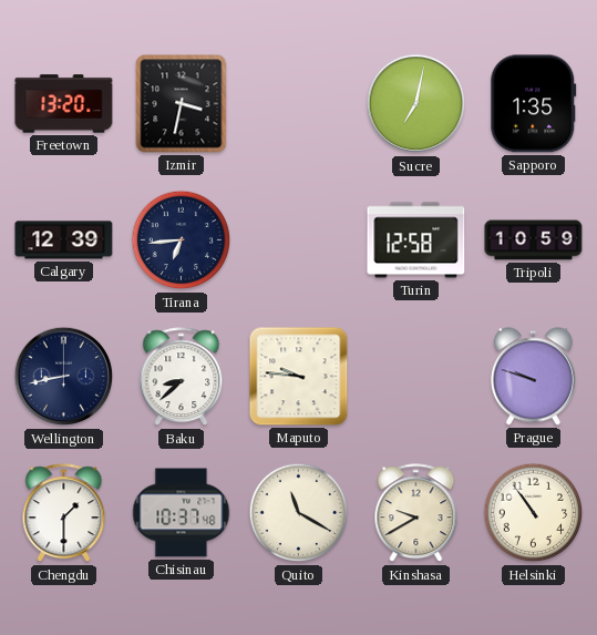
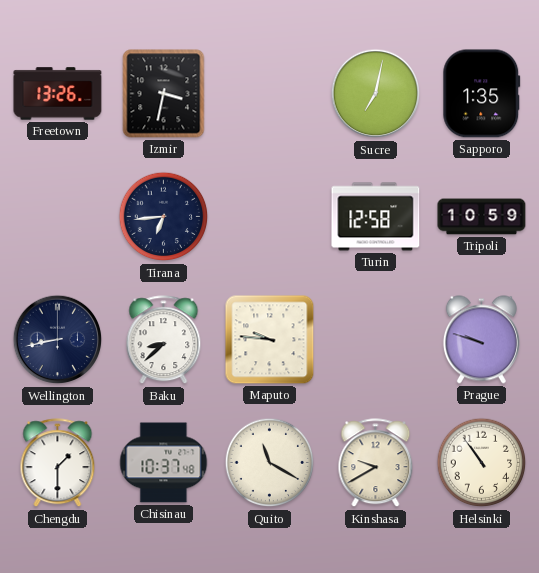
Freetown: 13:20 -> 13:26 (58, 94)
Calgary: 12:39 -> none (64, 240)
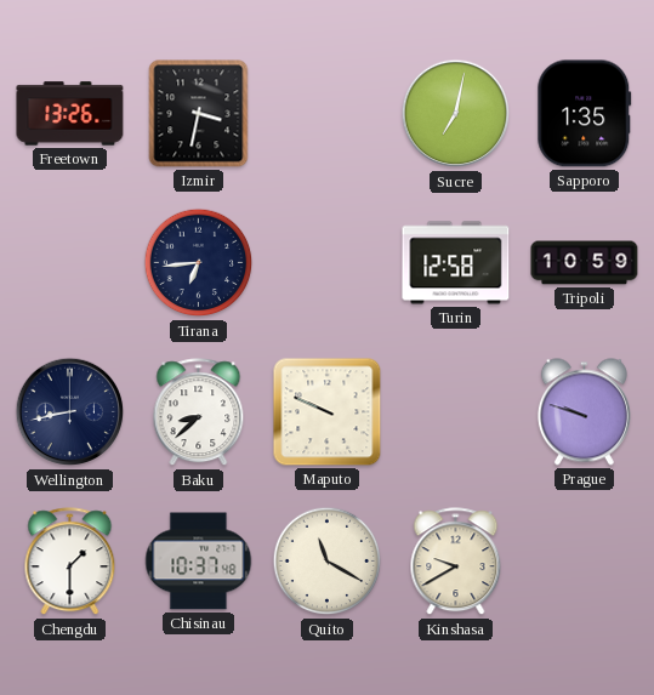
Maputo: 9:46 -> 9:49 (328, 412)
Helsinki: 10:54 -> none (482, 463)
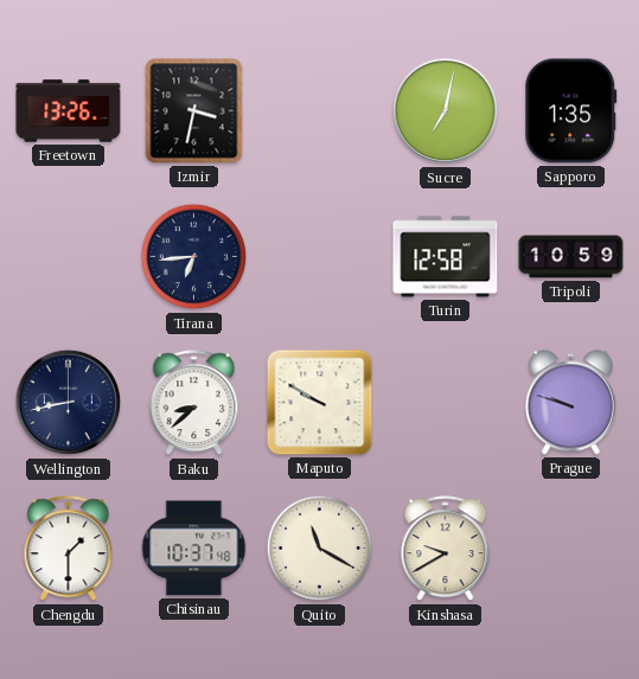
Maputo: 9:49 -> 9:50 (320, 403)
